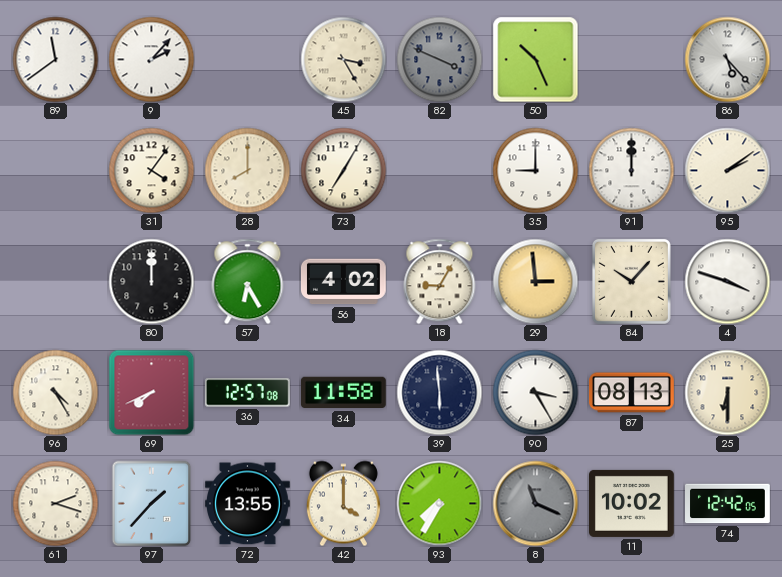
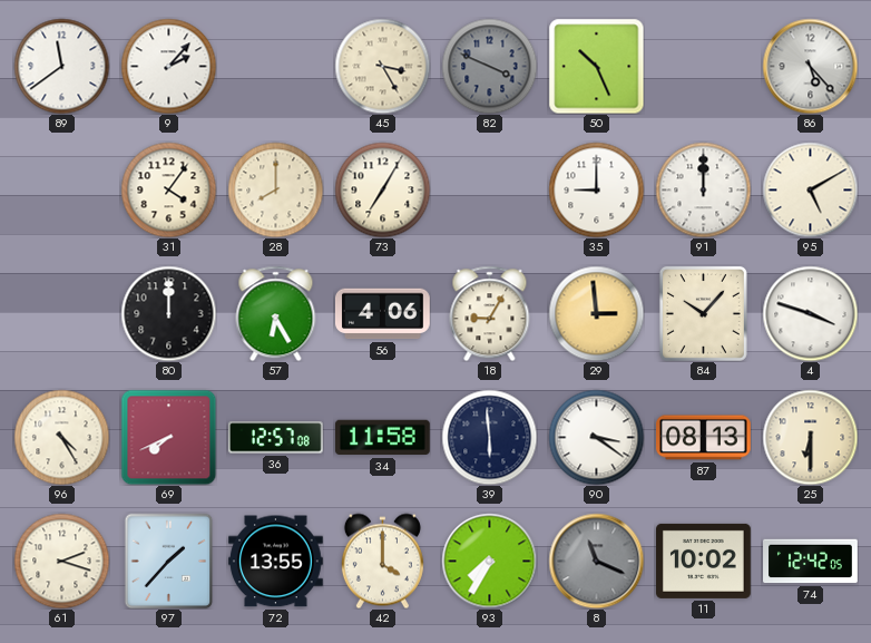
95: 2:09 -> 5:10 (810, 189)
56: 4:02 -> 4:06 (382, 314)
90: 3:25 -> 3:21 (596, 437)
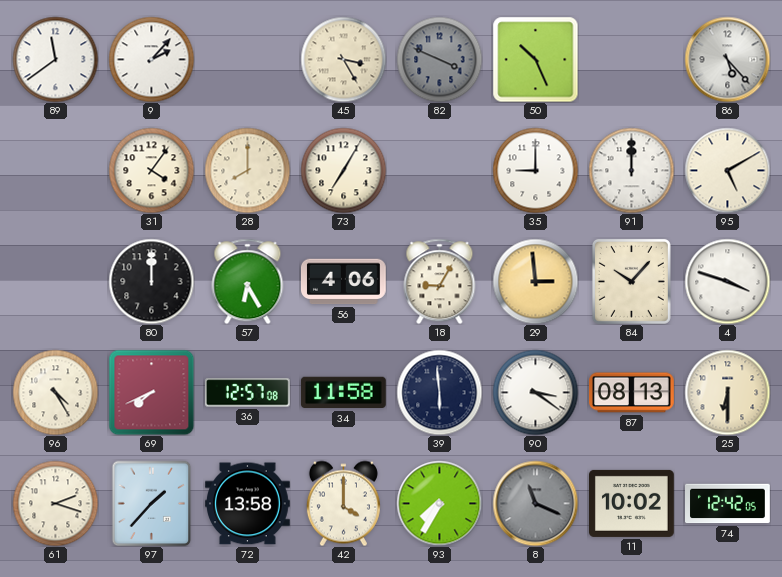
72: 13:55 -> 13:58 (248, 504)
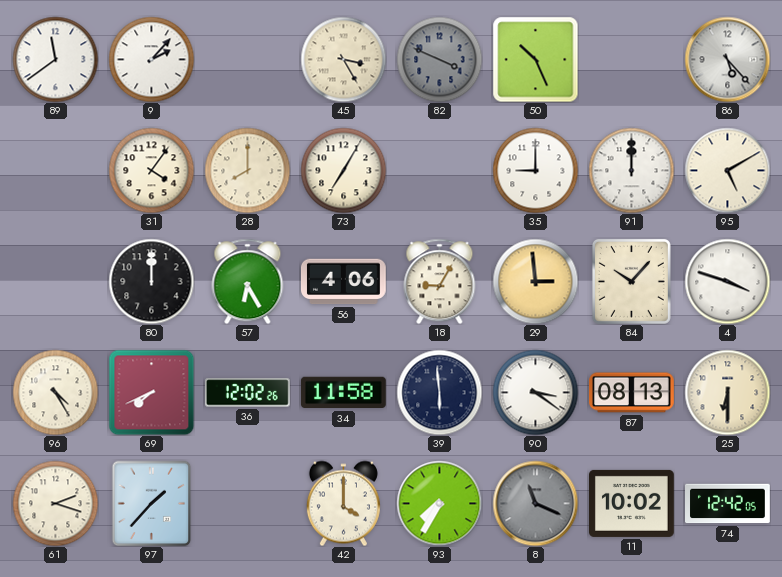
36: 12:57 -> 12:02 (247, 393)
72: 13:58 -> none (248, 504)
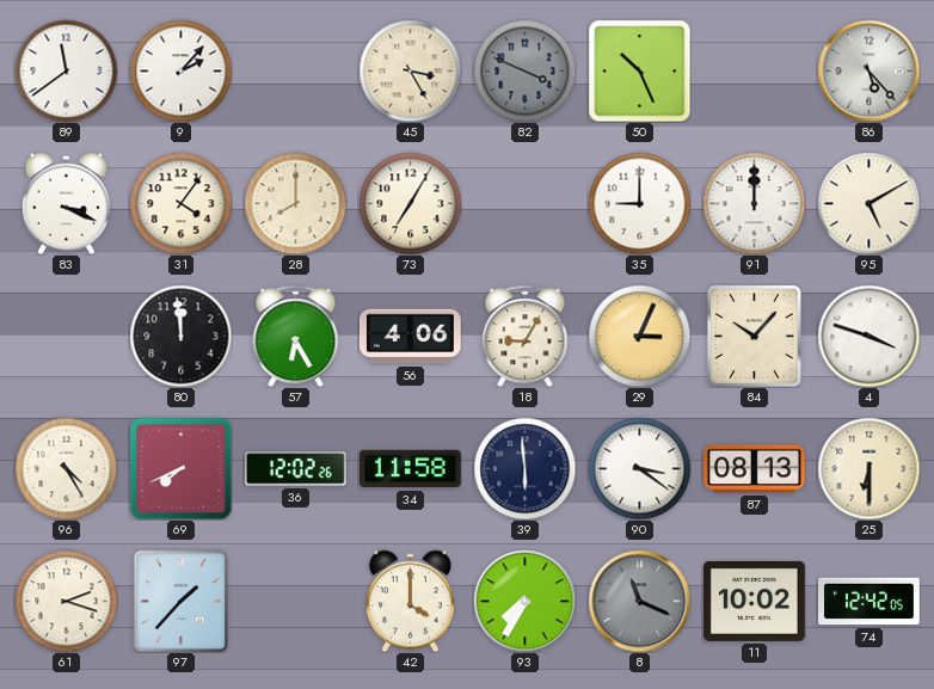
83: none -> 3:19 (66, 203)
80: 12:00 -> 11:59 (180, 336)
29: 2:59 -> 3:04 (639, 336)
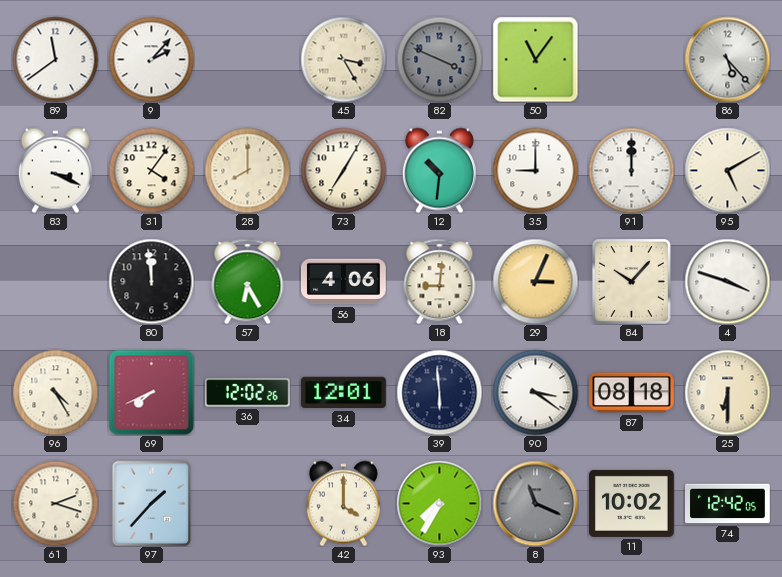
50: 10:26 -> 11:06 (535, 59)
12: none -> 10:31 (439, 170)
18: 9:05 -> 9:01 (440, 281)
34: 11:58 -> 12:01 (344, 393)
87: 08:13 -> 08:18 (632, 393)
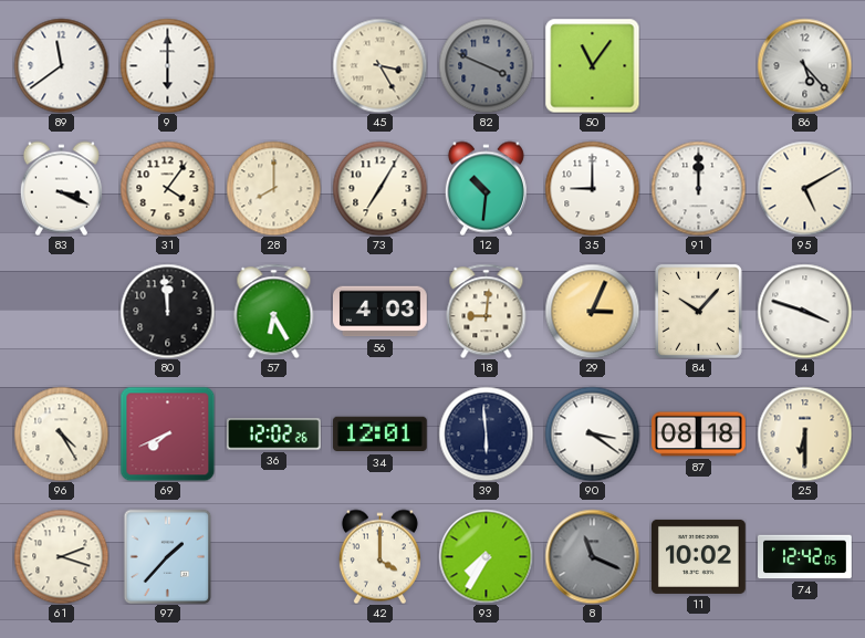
9: 2:07 -> 6:00 (167, 65)
56: 4:06 -> 4:03 (379, 312)
